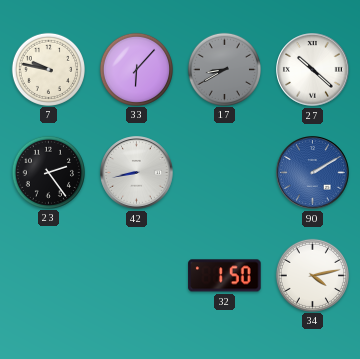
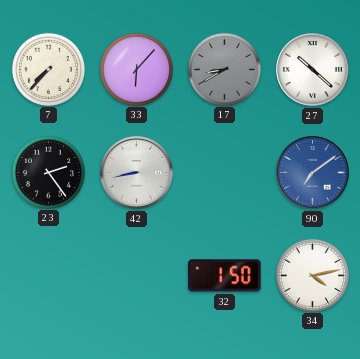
7: 9:47 -> 7:37 (48, 69)
90: 2:10 -> 7:09 (313, 173)
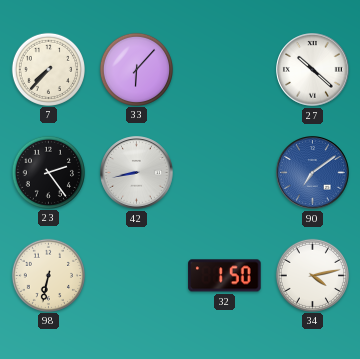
17: 8:40 -> none (224, 69)
98: none -> 6:32 (48, 275)
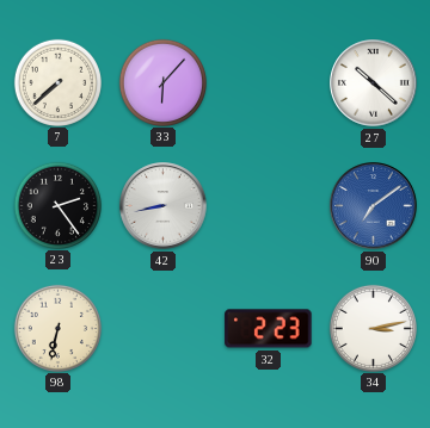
7: 7:37 -> 7:38 (57, 82)
32: 1:50 -> 2:23 (269, 329)
34: 4:13 -> 3:13 (373, 328)
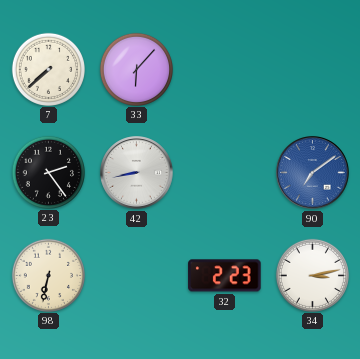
27: 10:22 -> none (374, 83)
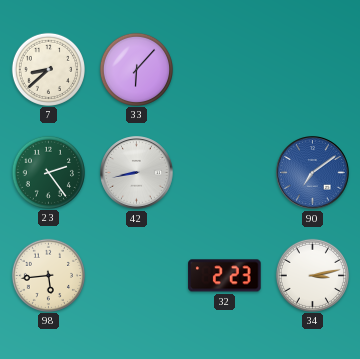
7: 7:38 -> 8:38 (48, 69)
23 dial: black -> green (48, 172)
98: 6:32 -> 5:44 (48, 275)
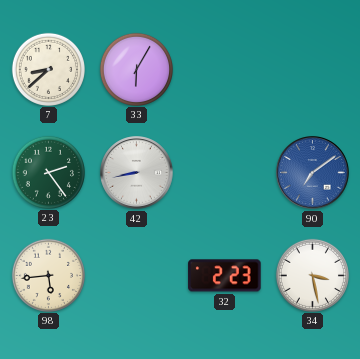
33: 6:07 -> 6:05 (136, 69)
34: 3:13 -> 3:28 (312, 275)
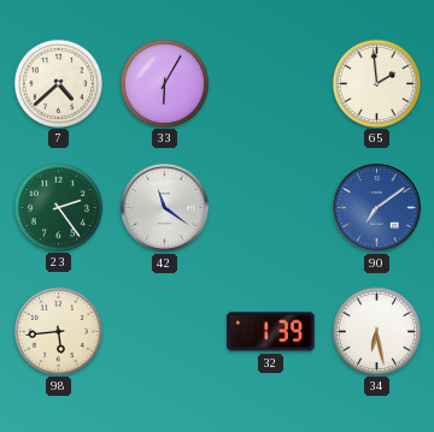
7: 8:38 -> 4:38 (58, 83)
65: none -> 1:59 (376, 83)
42: 8:43 -> 11:21 (165, 208)
32: 2:23 -> 1:39 (271, 332)
34: 3:28 -> 6:28 (376, 331)
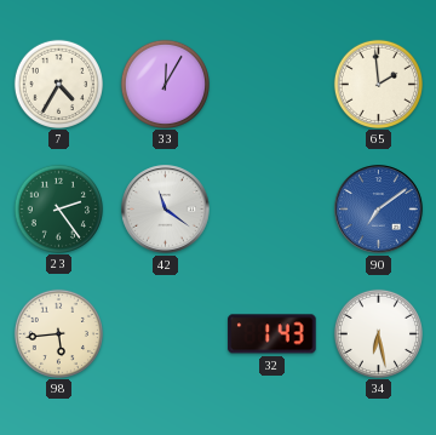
7: 4:38 -> 4:35 (58, 84)
33: 6:05 -> 12:05 (165, 84)
32: 1:39 -> 1:43 (272, 334)
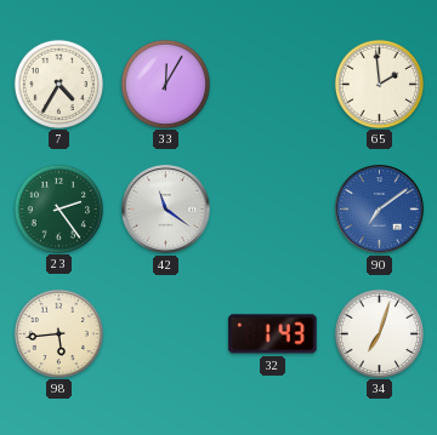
34: 6:28 -> 7:03 (379, 333)
